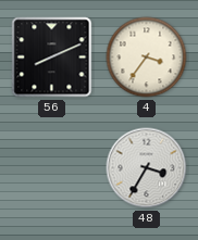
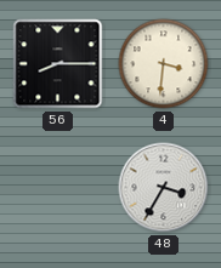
56: 8:11 -> 8:15 (58, 64)
4: 3:36 -> 3:31 (164, 64)
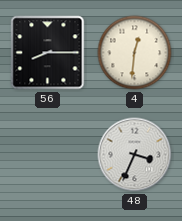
4: 3:31 -> 12:31 (135, 53)
48: 3:35 -> 3:34 (135, 155)
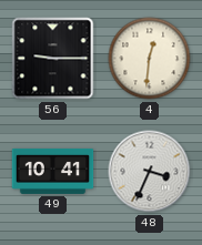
56: 8:15 -> 9:15 (53, 59)
49: none -> 10:41 (53, 171)
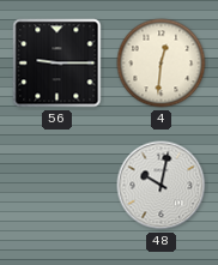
49: 10:41 -> none (53, 171)
48: 3:34 -> 10:02 (162, 186)
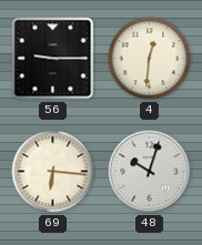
69: none -> 6:16 (53, 172)
48: 10:02 -> 10:03 (150, 172)
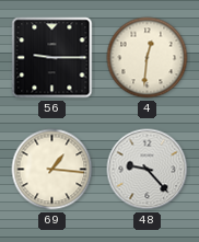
69: 6:16 -> 1:16 (52, 170)
48: 10:03 -> 9:23 (148, 170)
